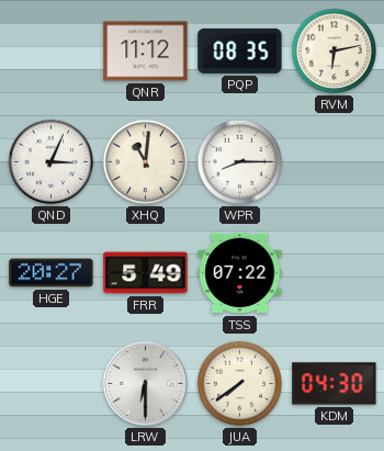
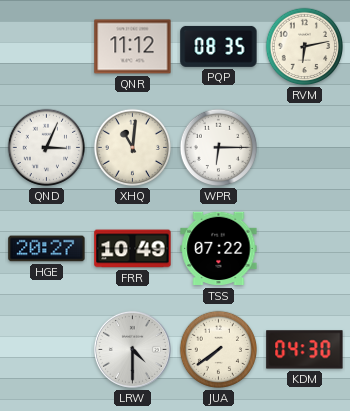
WPR: 8:15 -> 6:15 (219, 148)
FRR: 5:49 -> 10:49 (133, 249)
LRW: 6:30 -> 4:30 (132, 349)
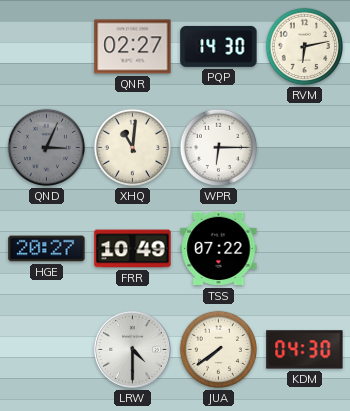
QNR: 11:12 -> 02:27 (133, 47)
PQP: 08:35 -> 14:30 (219, 46)
QND dial: white -> grey (47, 148)
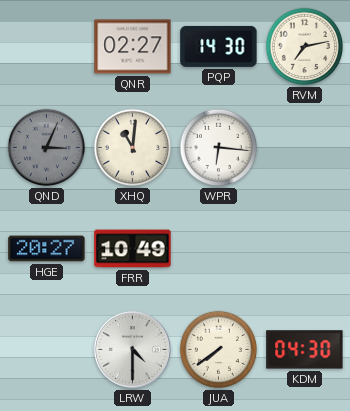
RVM: 6:13 -> 7:13 (305, 47)
WPR: 6:15 -> 6:16 (219, 148)
TSS: 07:22 -> none (219, 249)
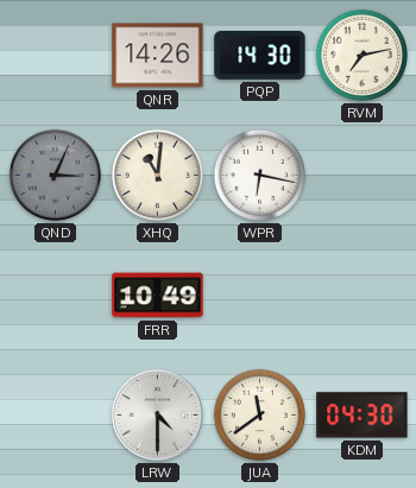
QNR: 02:27 -> 14:26 (158, 56)
WPR: 6:16 -> 6:17 (260, 176)
HGE: 20:27 -> none (47, 249)
JUA: 7:39 -> 11:39 (260, 416)
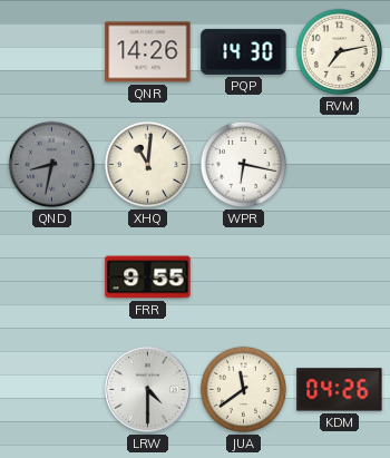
QND: 3:04 -> 8:32 (52, 165)
FRR: 10:49 -> 9:55 (148, 277)
KDM: 04:30 -> 04:26 (340, 390)
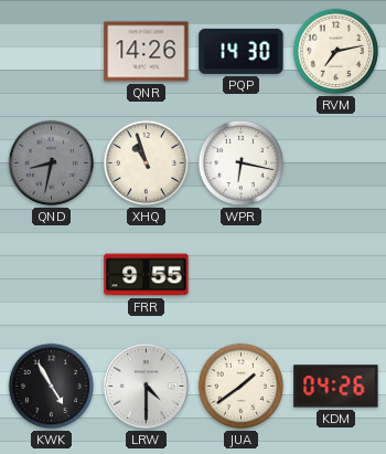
XHQ: 11:01 -> 10:57 (147, 163)
KWK: none -> 4:55 (52, 387)
JUA: 11:39 -> 1:39 (242, 387)
